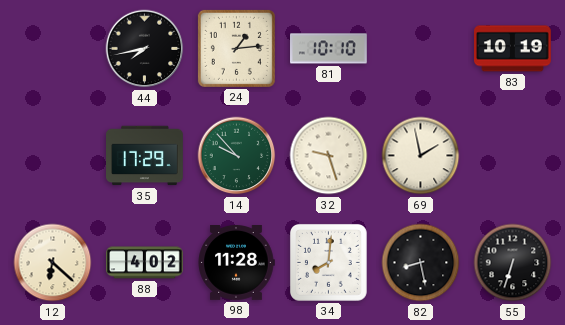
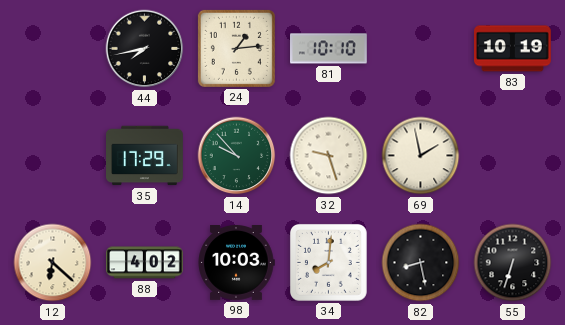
98: 11:28 -> 10:03 (236, 263)
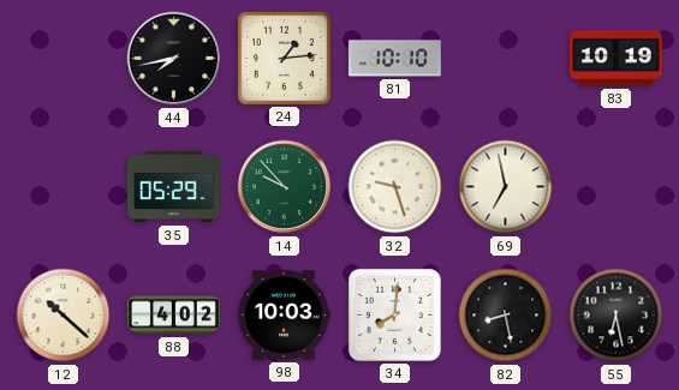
35: 17:29 -> 05:29 (174, 187)
69: 1:58 -> 6:58 (506, 187)
12: 6:22 -> 10:22 (64, 316)
55: 6:33 -> 6:28 (617, 316)
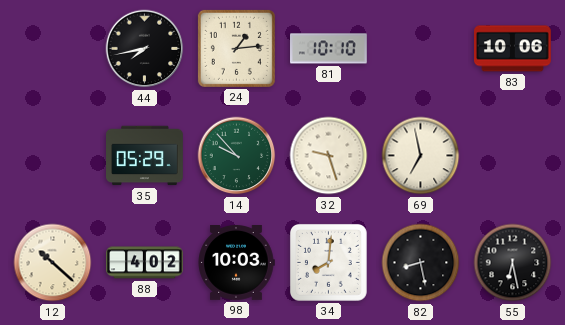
83: 10:19 -> 10:06 (513, 49)
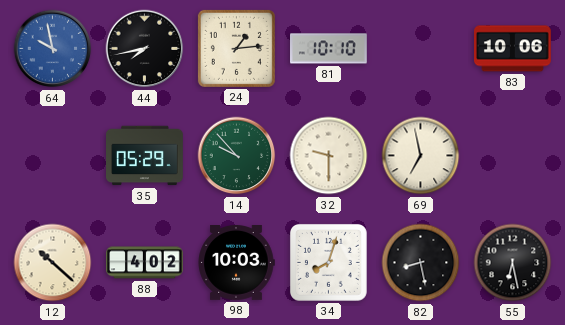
64: none -> 9:58 (53, 49)
32: 9:27 -> 9:30 (329, 156)
34: 8:01 -> 8:03 (328, 262)
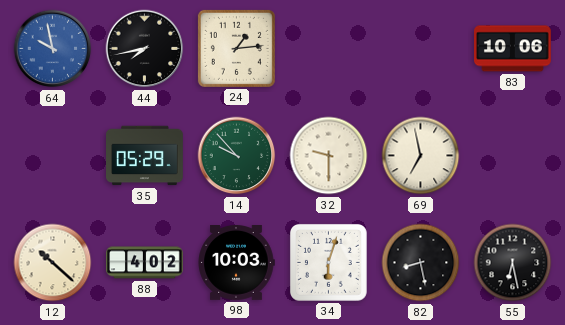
81: 10:10 -> none (329, 49)
34: 8:03 -> 6:03 (328, 262)
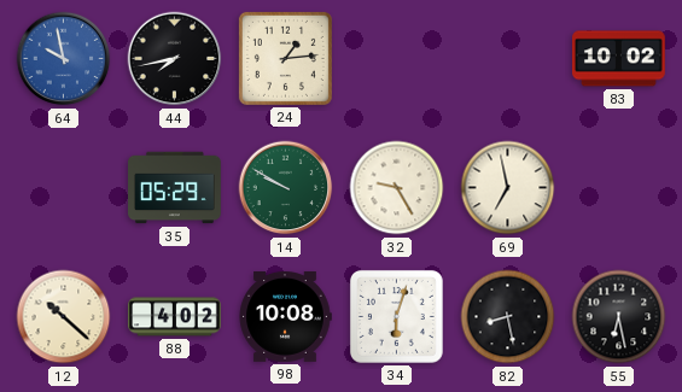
83: 10:06 -> 10:02 (619, 59)
14: 9:53 -> 9:50 (286, 188)
32: 9:30 -> 9:25 (397, 188)
98: 10:03 -> 10:08 (285, 317)
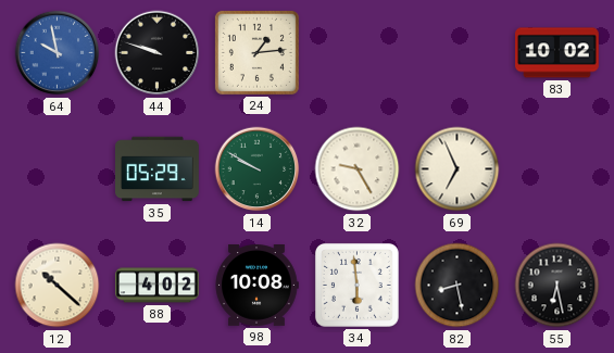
44: 7:43 -> 9:48 (158, 53)
69: 6:58 -> 6:56 (458, 169)
34: 6:03 -> 5:59 (356, 285)
